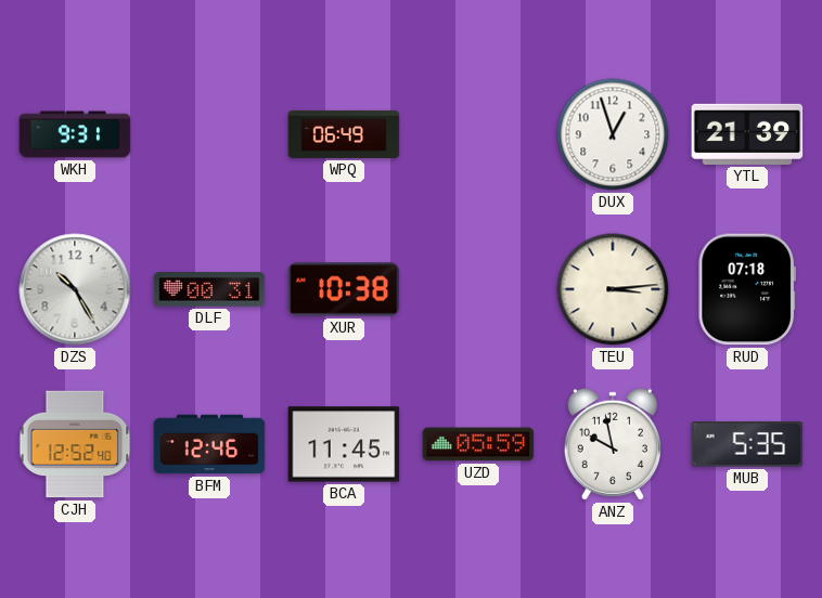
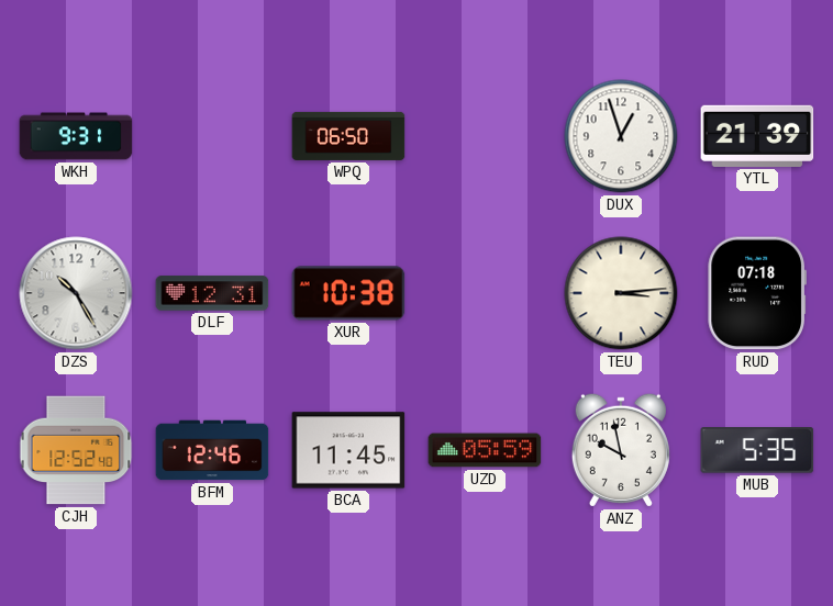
WPQ: 06:49 -> 06:50 (348, 136)
DLF: 00:31 -> 12:31 (212, 293)
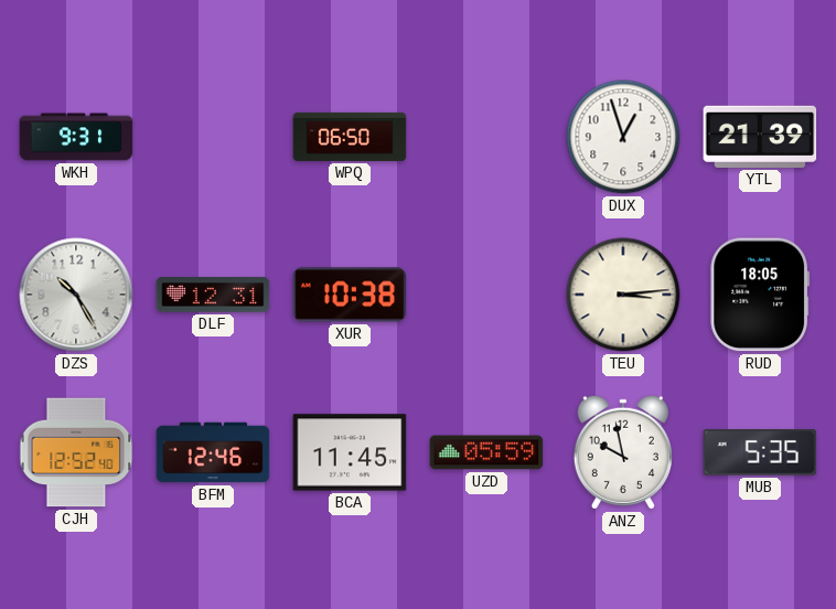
RUD: 07:18 -> 18:05 (759, 295)
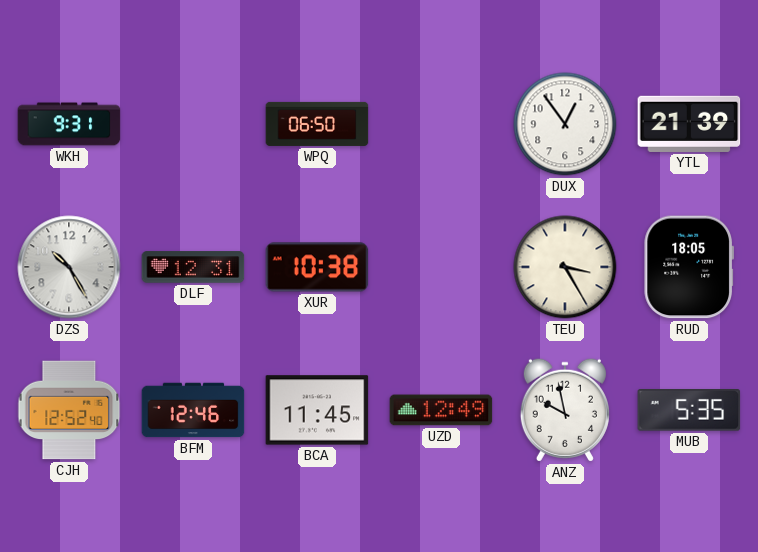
DUX: 12:57 -> 12:54 (565, 124)
TEU: 3:14 -> 3:25 (565, 267)
UZD: 05:59 -> 12:49 (441, 410)
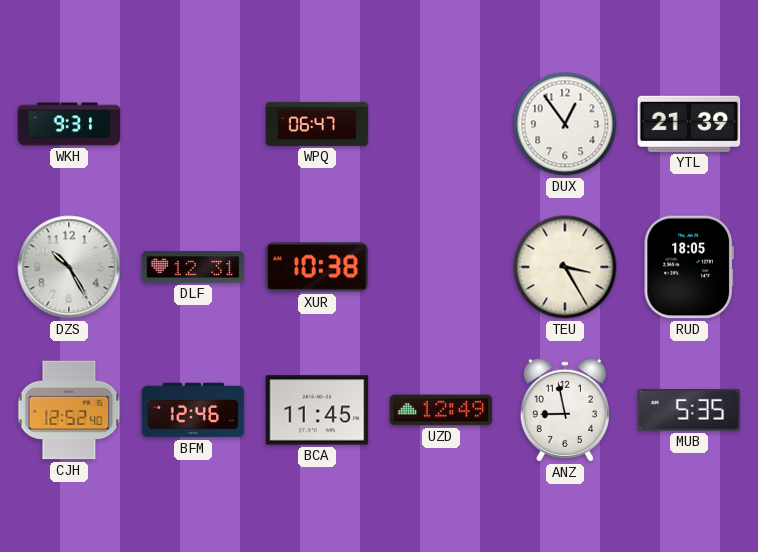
WPQ: 06:50 -> 06:47 (317, 124)
ANZ: 9:58 -> 8:58 (565, 410)
